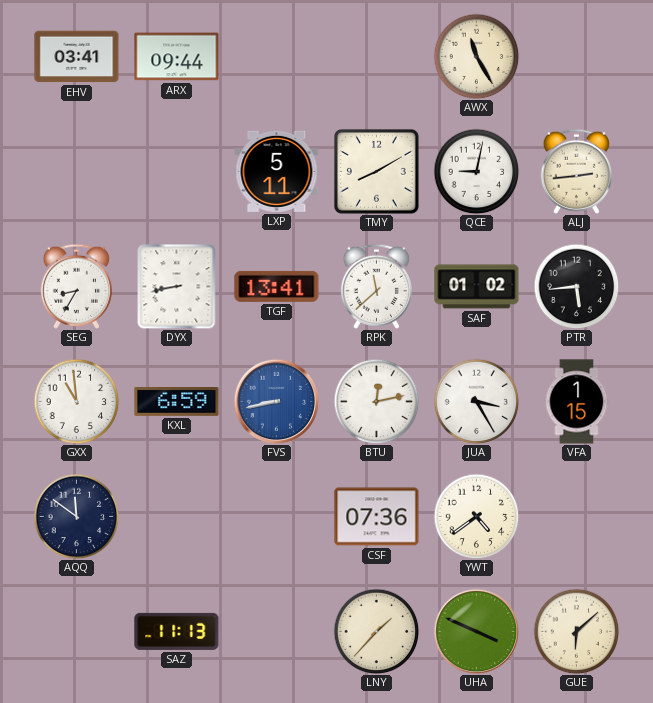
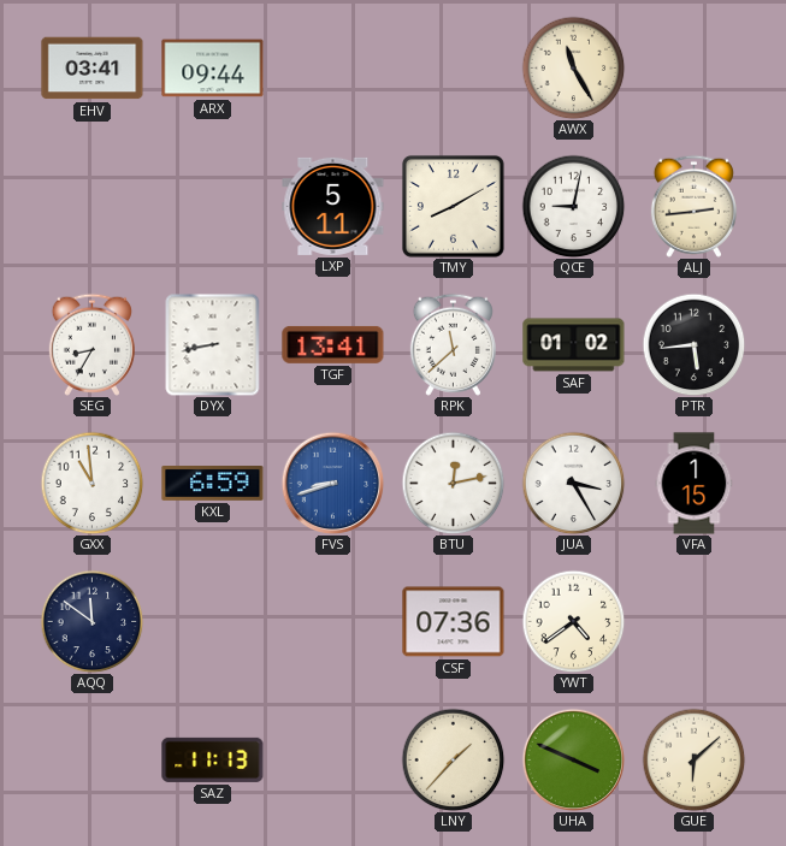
FVS: 8:43 -> 8:42 (332, 483)
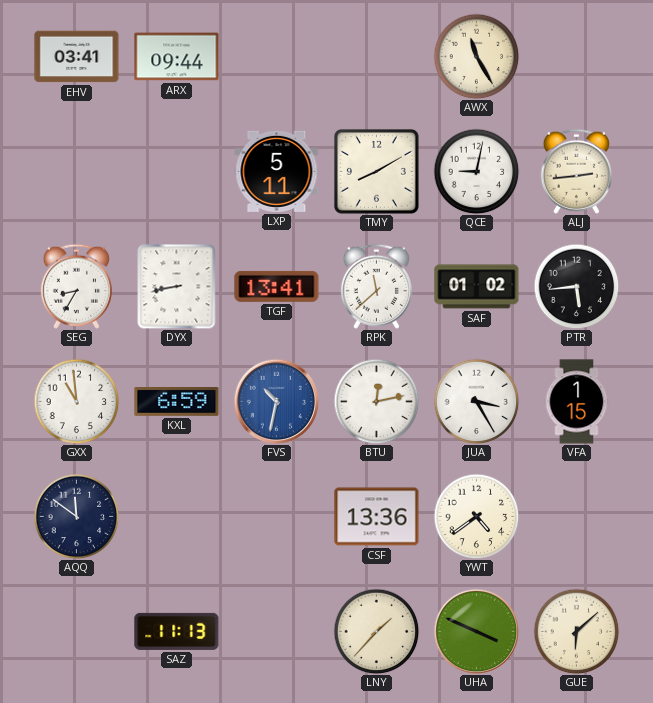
FVS: 8:42 -> 10:32 (276, 401)
CSF: 07:36 -> 13:36 (377, 517)
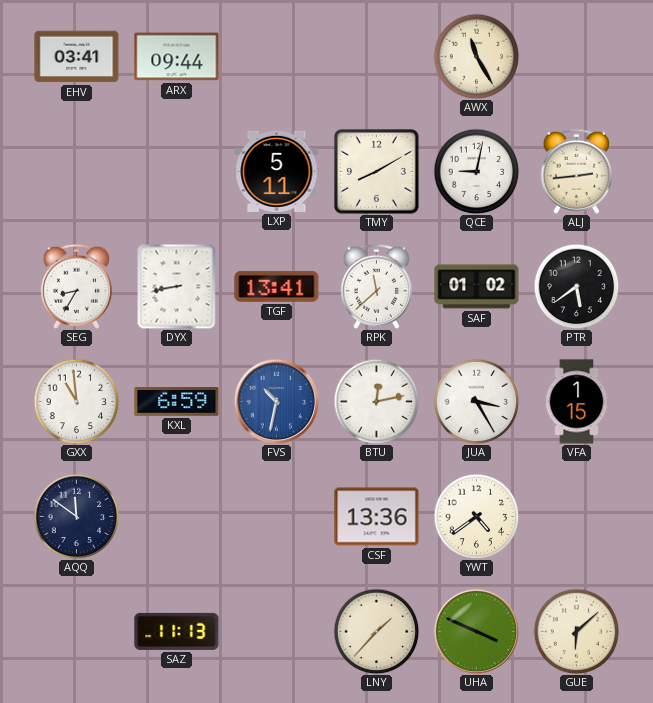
PTR: 5:44 -> 5:39 (576, 286)
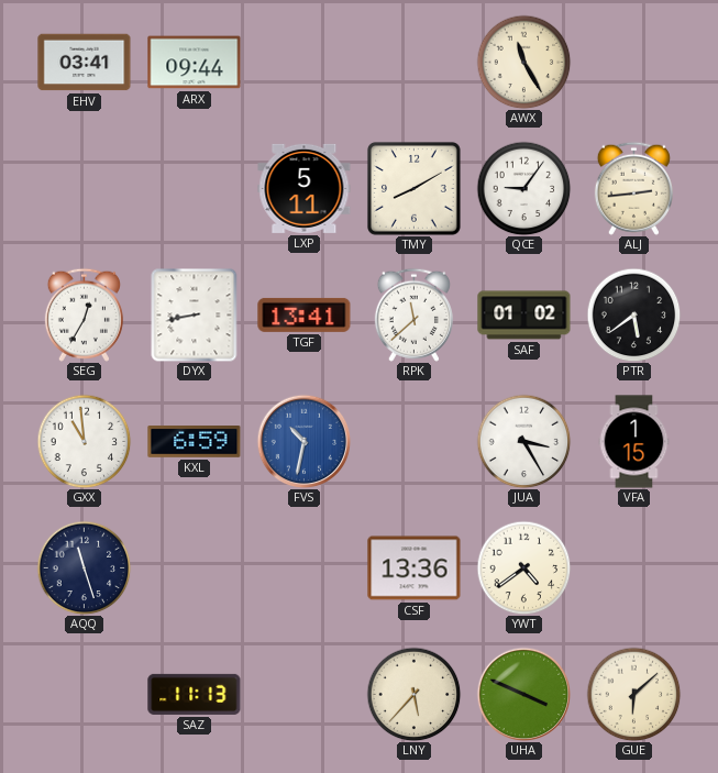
QCE: 9:02 -> 9:06 (523, 188)
SEG: 8:35 -> 12:35 (84, 314)
BTU: 12:13 -> none (376, 401)
AQQ: 11:51 -> 11:27 (84, 567)
LNY: 1:37 -> 5:37 (413, 694)
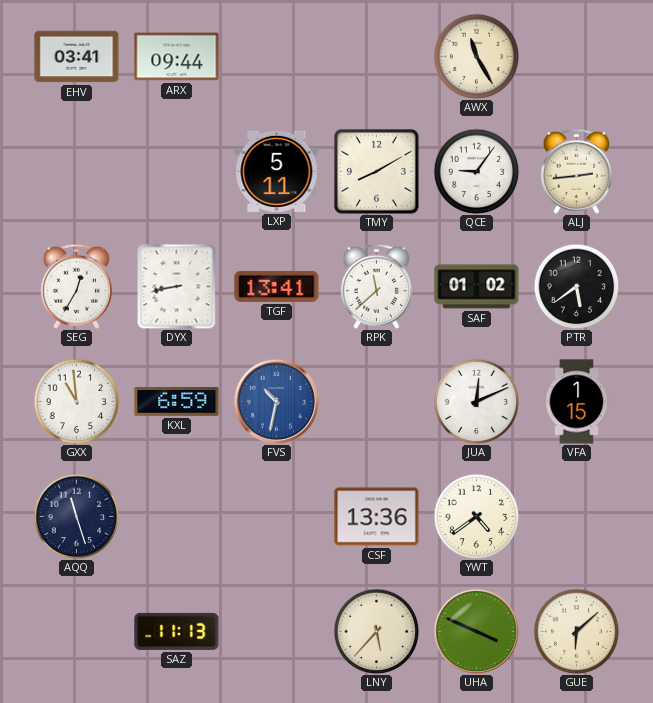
JUA: 3:25 -> 12:11 (476, 401)
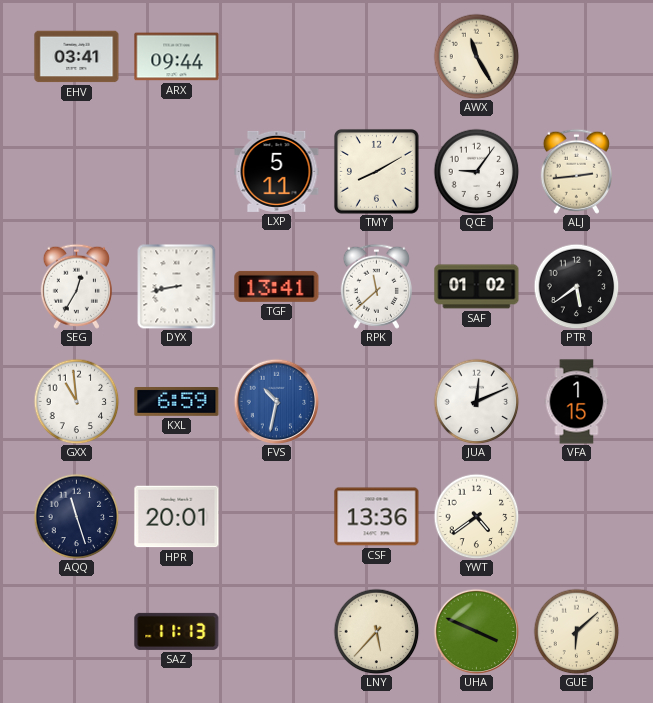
HPR: none -> 20:01 (177, 517)
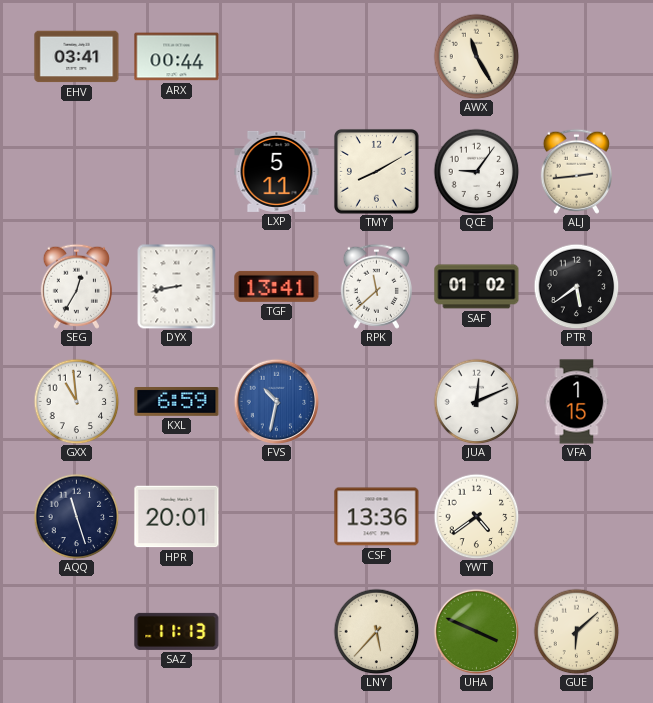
ARX: 09:44 -> 00:44 (177, 57)
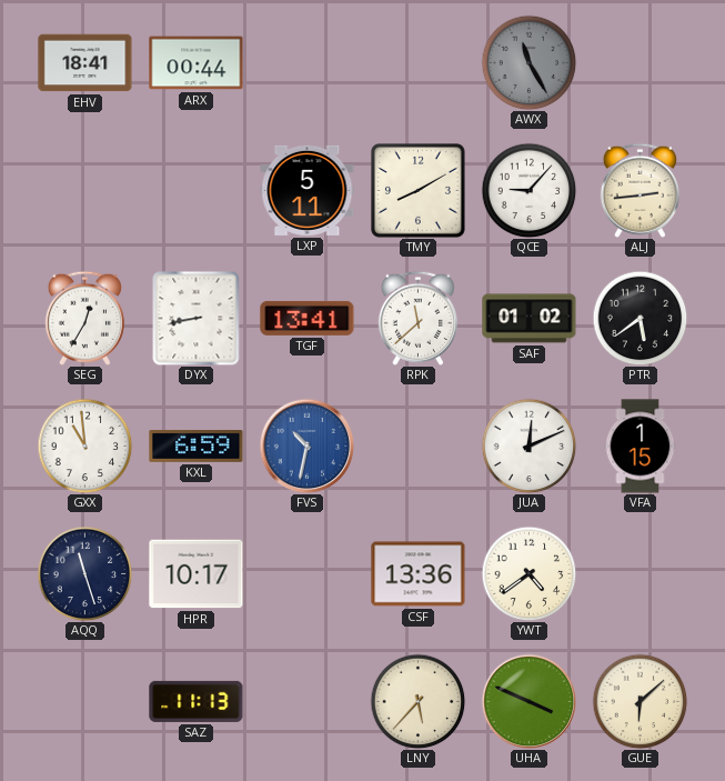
EHV: 03:41 -> 18:41 (85, 63)
AWX dial: cream -> grey (528, 62)
QCE: 9:06 -> 9:07 (528, 190)
HPR: 20:01 -> 10:17 (197, 574)
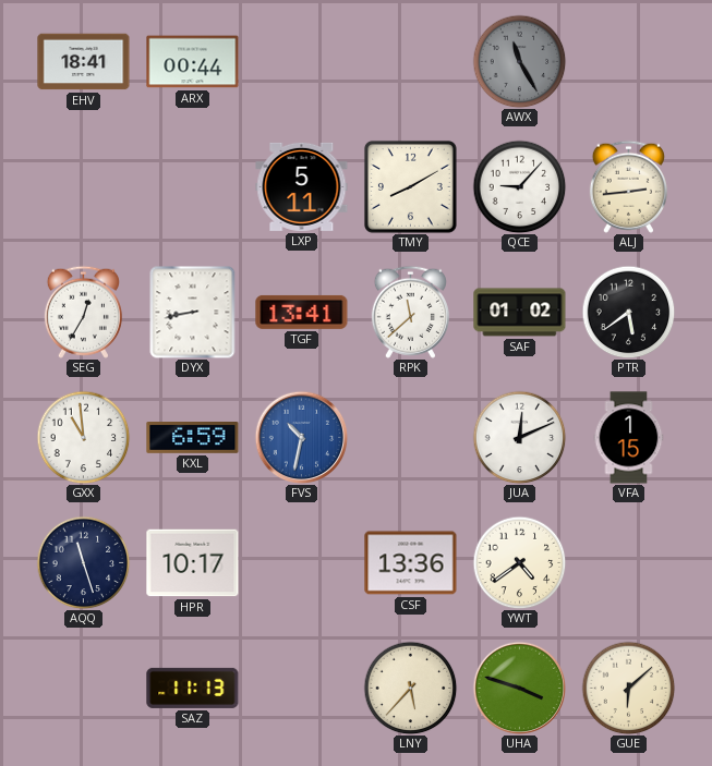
UHA: 3:49 -> 3:48 (519, 688)
